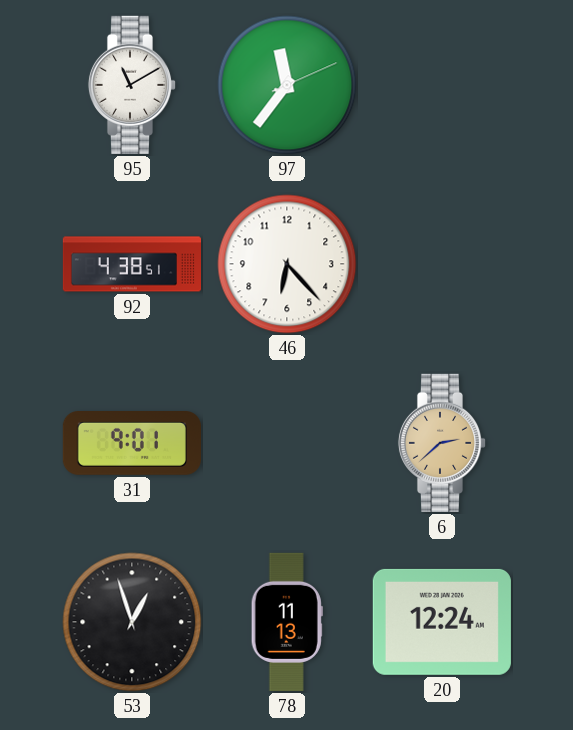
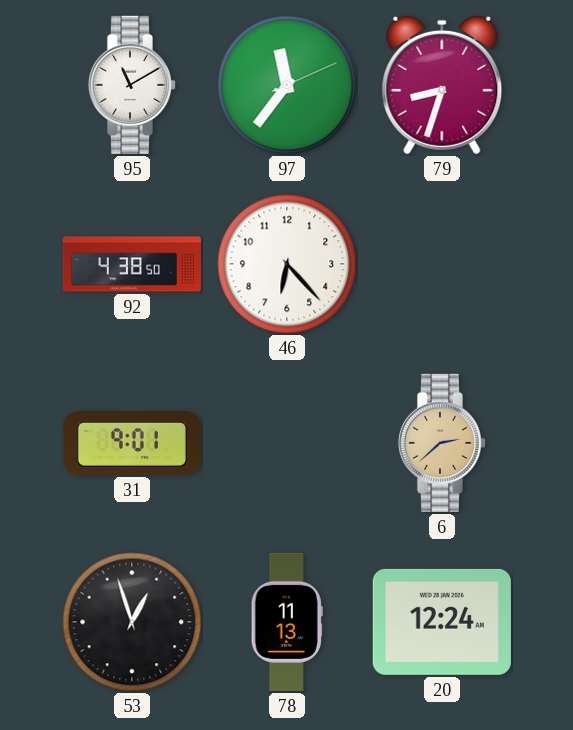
79: none -> 8:33 (442, 85)
92: 4:38:51 -> 4:38:50 (131, 264)
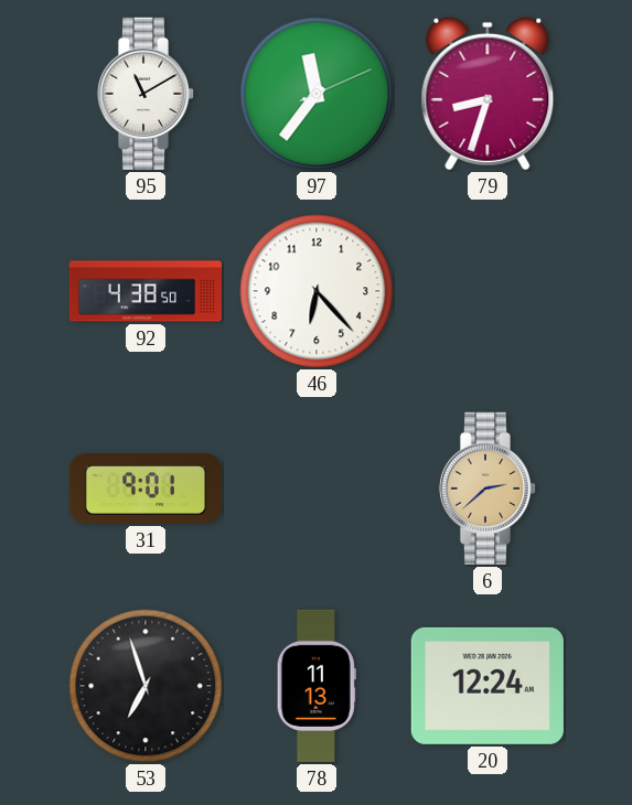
53: 12:57 -> 6:57 (146, 686)
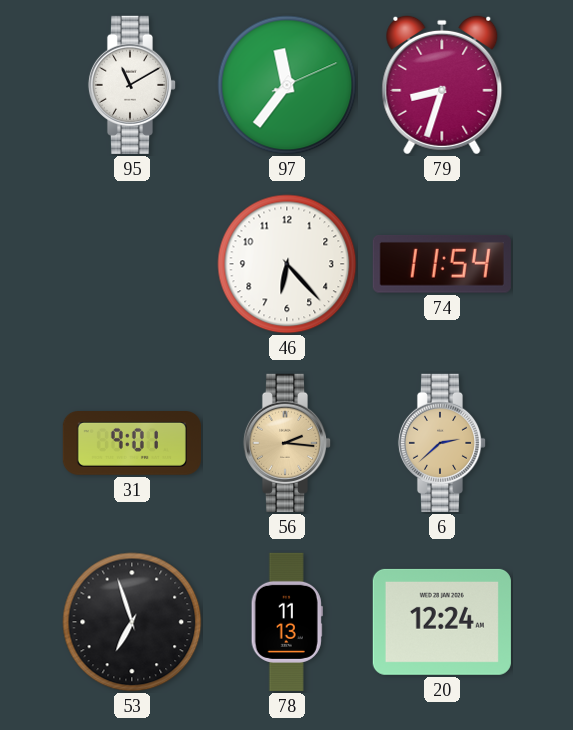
92: 4:38 -> none (144, 291)
74: none -> 11:54 (442, 264)
56: none -> 2:16 (287, 443)
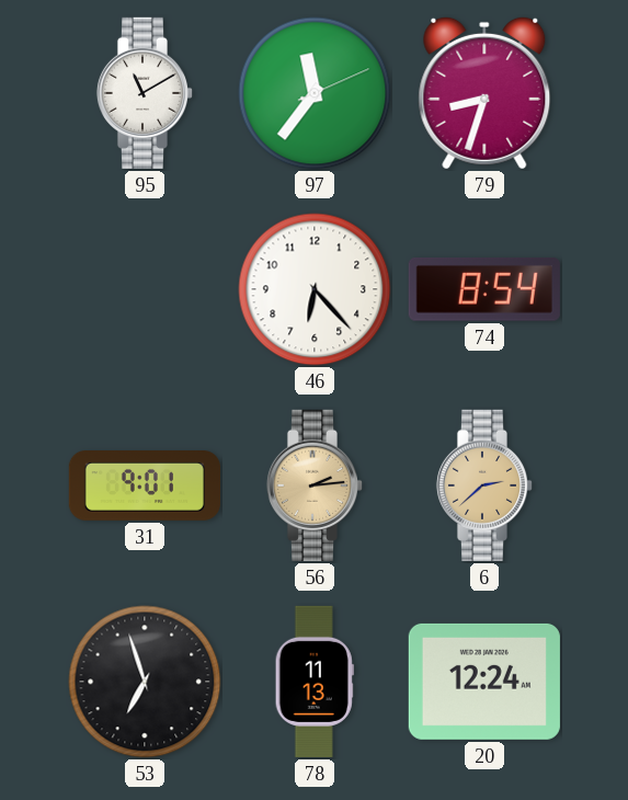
74: 11:54 -> 8:54 (484, 289)
56: 2:16 -> 2:14 (315, 485)
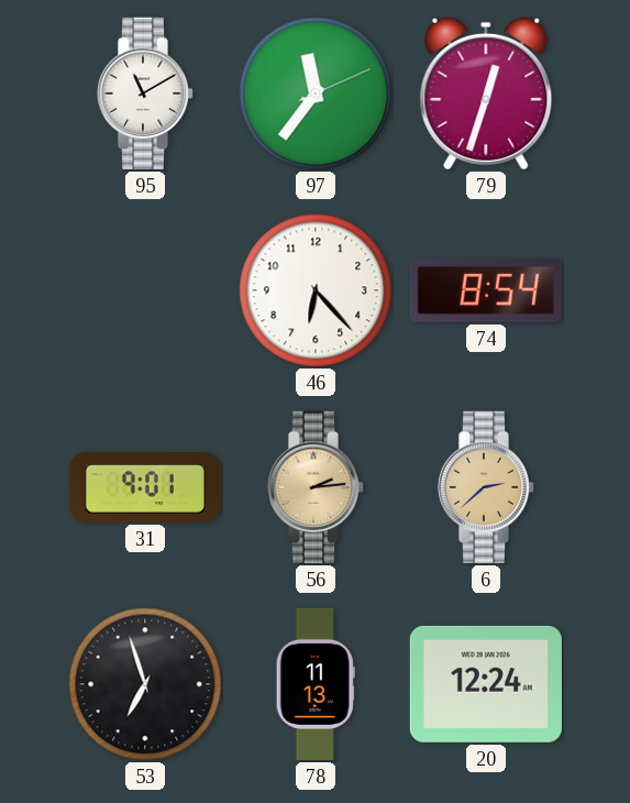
79: 8:33 -> 12:33 (486, 94)
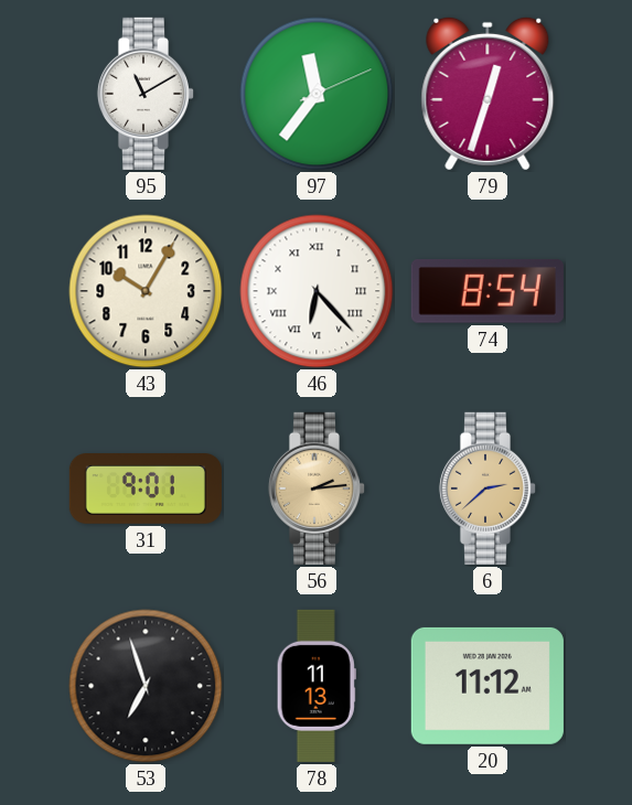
43: none -> 10:05 (146, 291)
46 numerals: Arabic -> Roman (317, 291)
20: 12:24 -> 11:12 (488, 686)
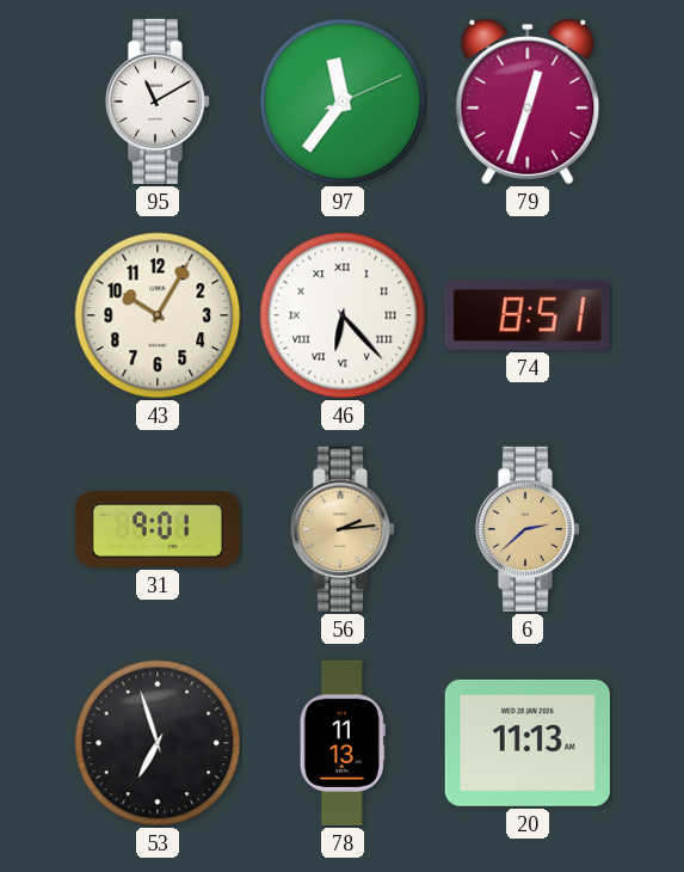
74: 8:54 -> 8:51 (528, 315)
20: 11:12 -> 11:13 (528, 743)
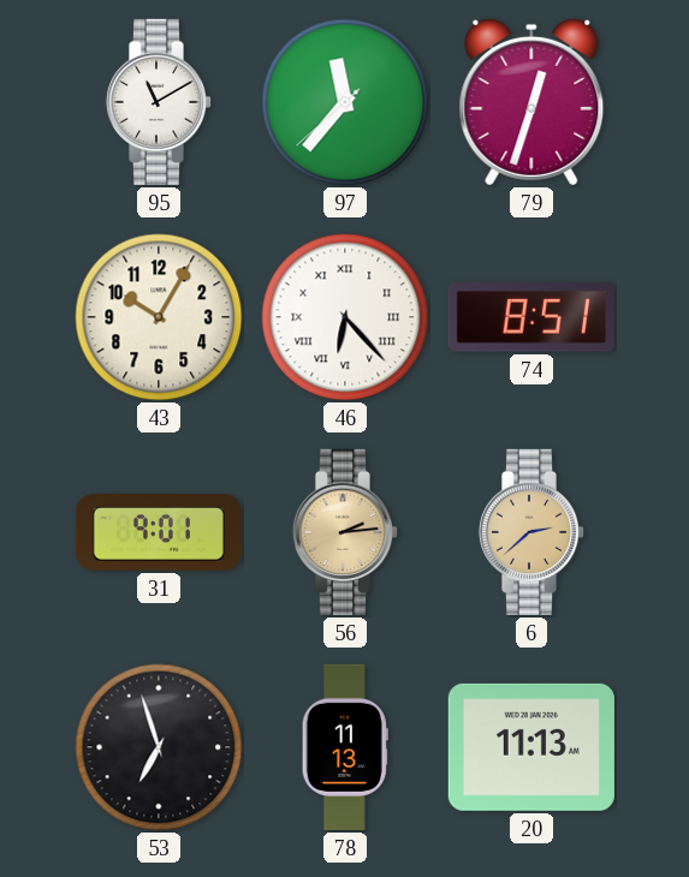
97: 11:36:11 -> 11:36:38 (345, 102)
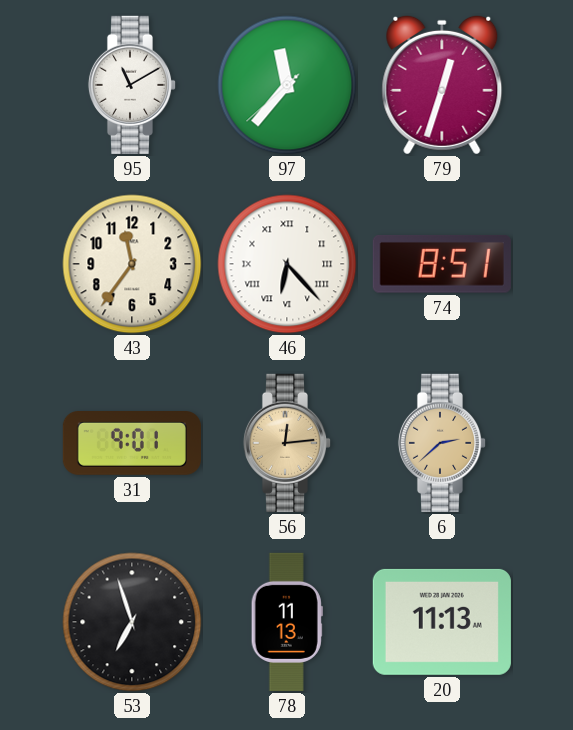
43: 10:05 -> 11:36 (132, 264)
56: 2:14 -> 12:14 (287, 443)
